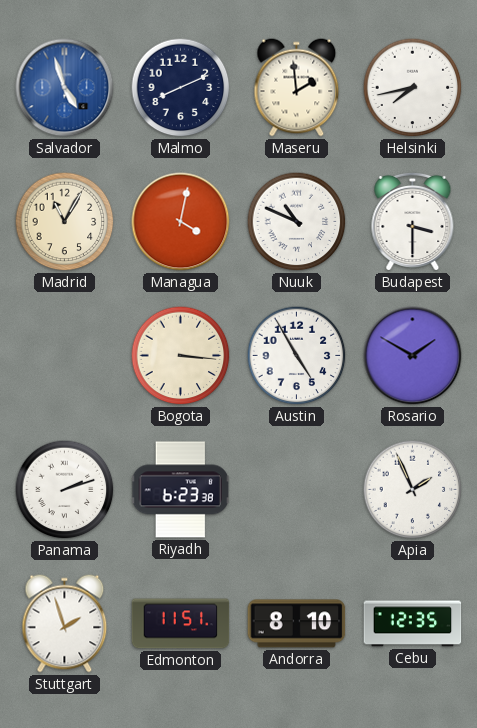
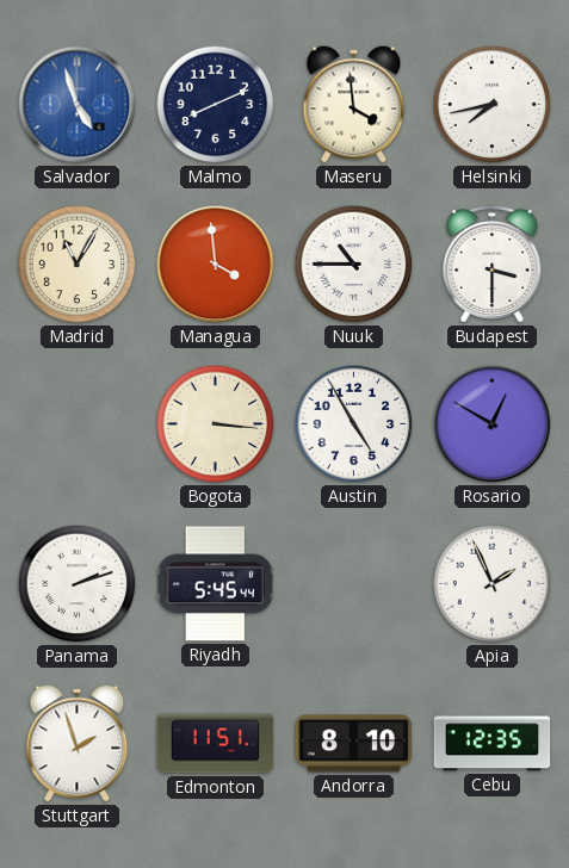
Maseru: 1:59 -> 3:59 (354, 105)
Managua: 4:02 -> 3:59 (216, 265)
Nuuk: 10:49 -> 10:45 (354, 265)
Rosario: 1:50 -> 12:50 (493, 424)
Riyadh: 6:23 -> 5:45 (216, 584)
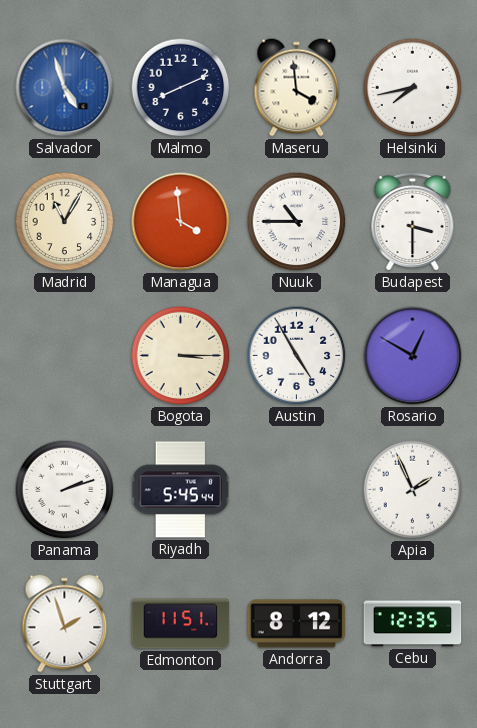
Bogota: 3:16 -> 3:15 (181, 356)
Andorra: 8:10 -> 8:12 (297, 624)
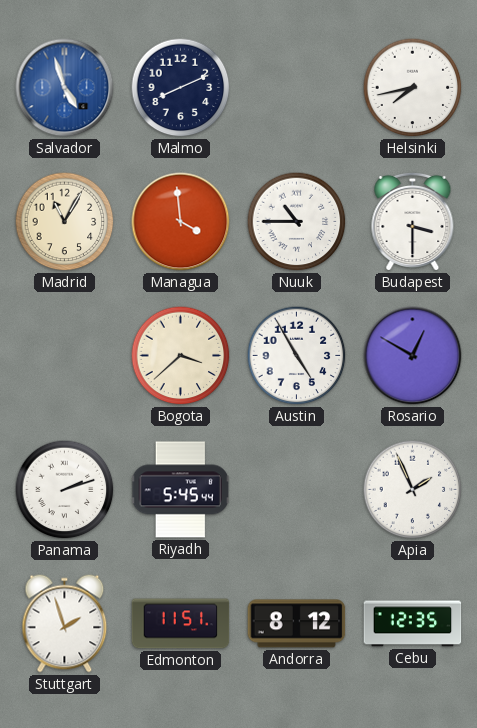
Maseru: 3:59 -> none (297, 88)
Bogota: 3:15 -> 3:38 (181, 356)
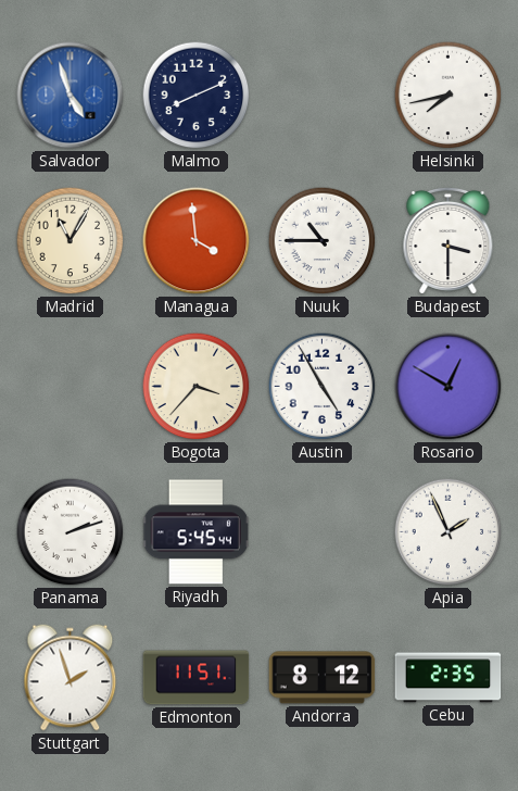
Bogota: 3:38 -> 3:37 (197, 387)
Cebu: 12:35 -> 2:35 (448, 678)
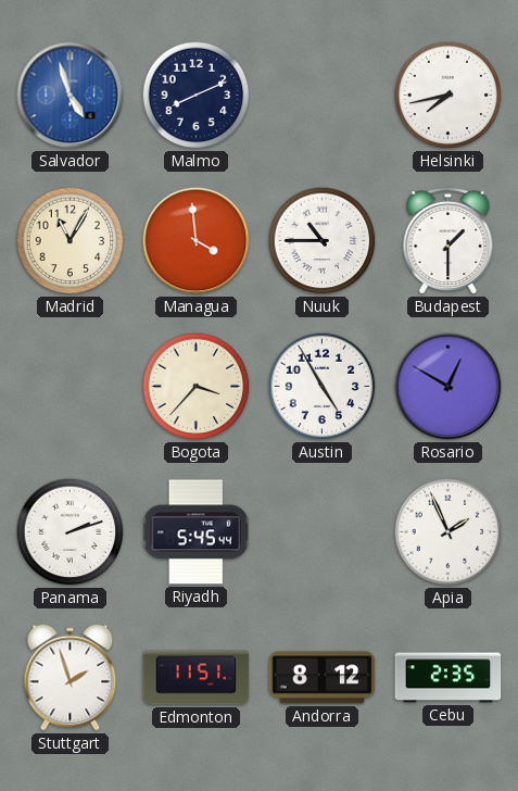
Budapest: 3:30 -> 1:30 (448, 240)
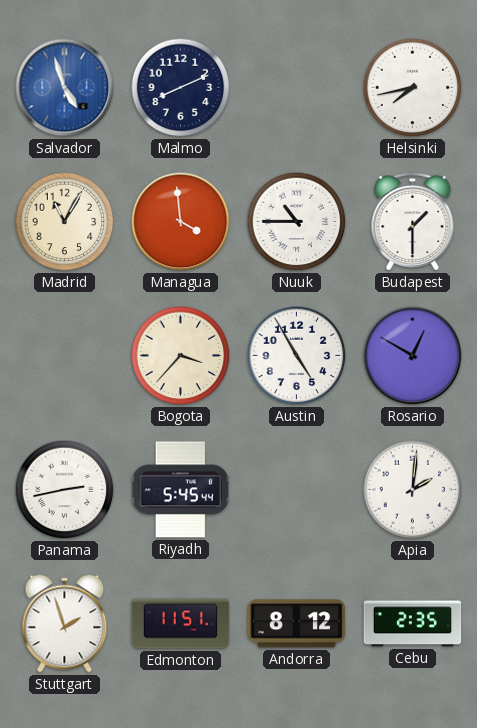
Panama: 2:12 -> 2:43 (65, 490)
Apia: 1:56 -> 2:01 (413, 490)
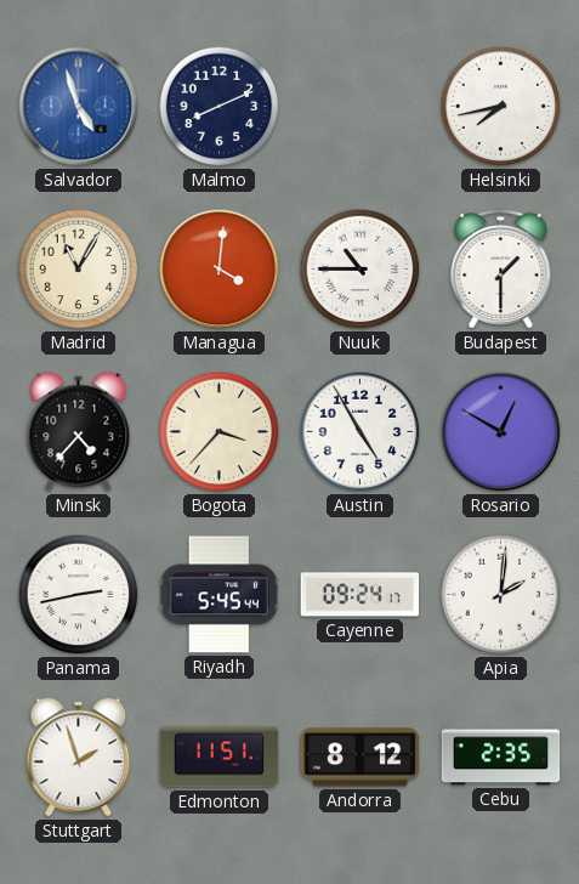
Managua: 3:59 -> 4:01 (220, 270)
Minsk: none -> 4:37 (79, 432)
Cayenne: none -> 09:24 (361, 595)
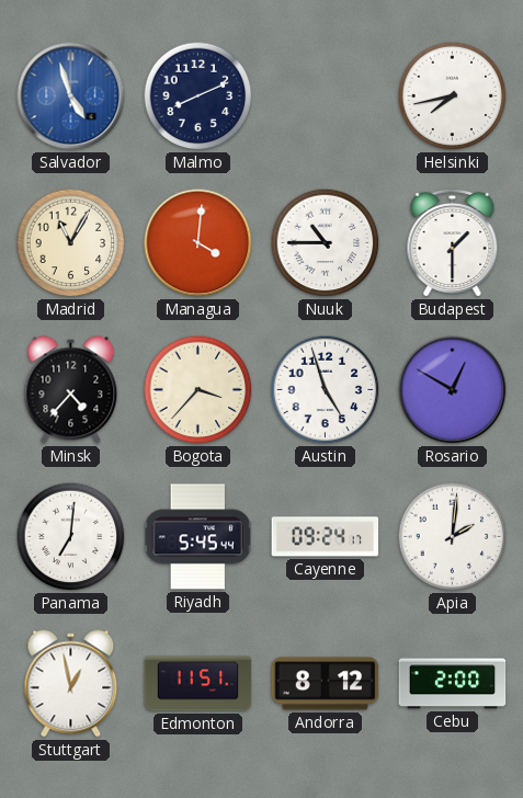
Austin: 4:55 -> 4:57 (326, 390)
Panama: 2:43 -> 7:01 (71, 537)
Stuttgart: 1:57 -> 12:58 (71, 684)
Cebu: 2:35 -> 2:00 (453, 684)
